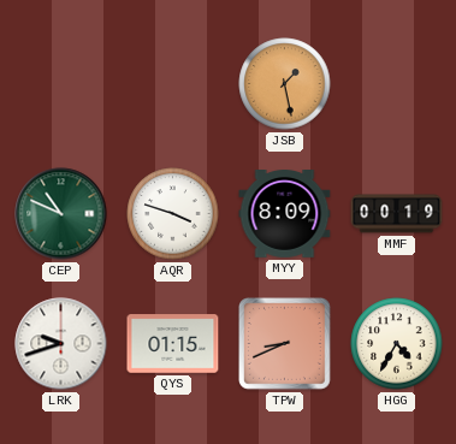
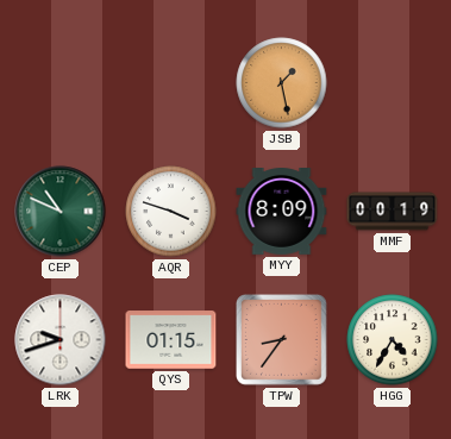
TPW: 8:41 -> 8:36 (282, 340)
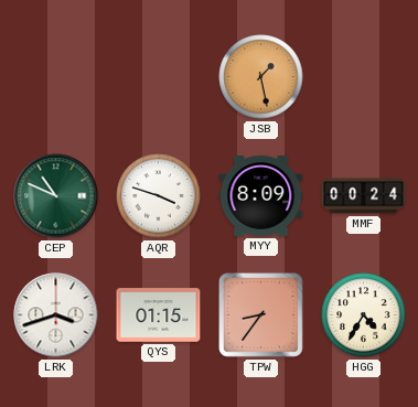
MMF: 00:19 -> 00:24 (364, 196)
LRK: 9:42 -> 3:42 (56, 315)
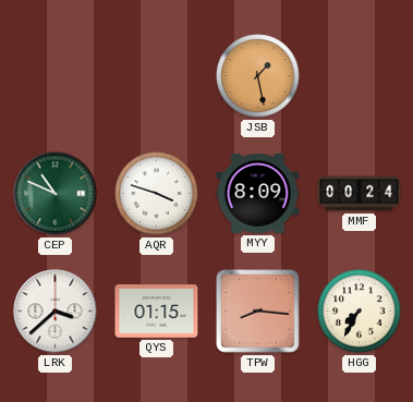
LRK: 3:42 -> 3:38 (56, 312)
TPW: 8:36 -> 8:16 (258, 312)
HGG: 4:35 -> 7:35 (360, 312)
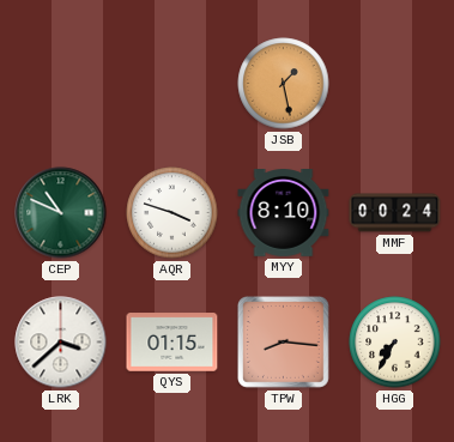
MYY: 8:09 -> 8:10 (284, 213)
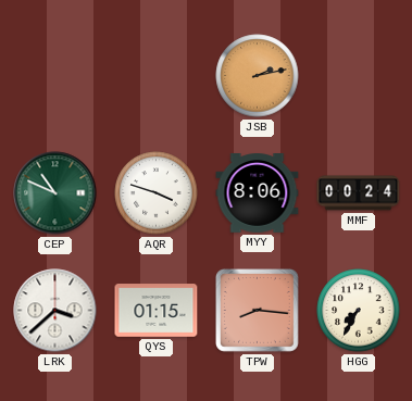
JSB: 1:28 -> 2:13 (258, 76)
MYY: 8:10 -> 8:06 (258, 193)
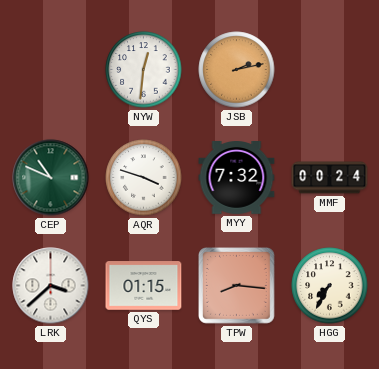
NYW: none -> 12:31 (144, 70)
MYY: 8:06 -> 7:32 (237, 178)
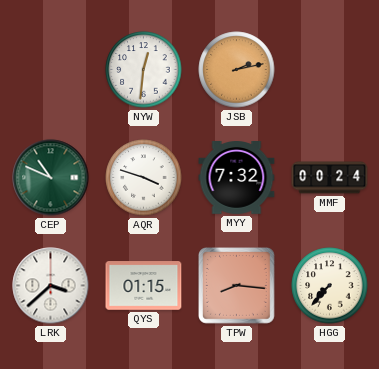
HGG: 7:35 -> 7:37 (330, 286)
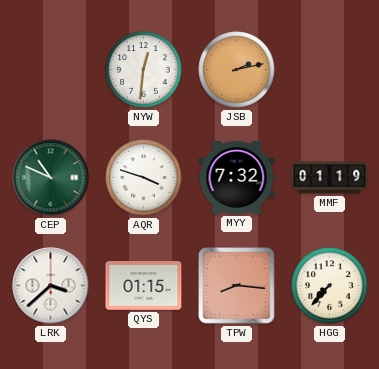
MMF: 00:24 -> 01:19 (330, 178)
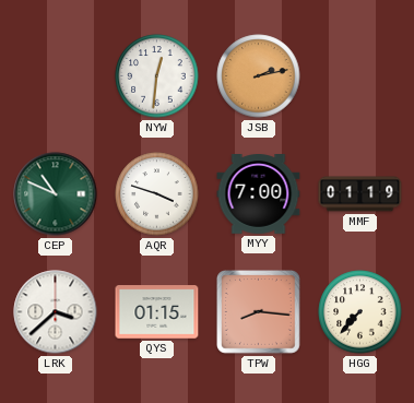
MYY: 7:32 -> 7:00 (259, 194)
